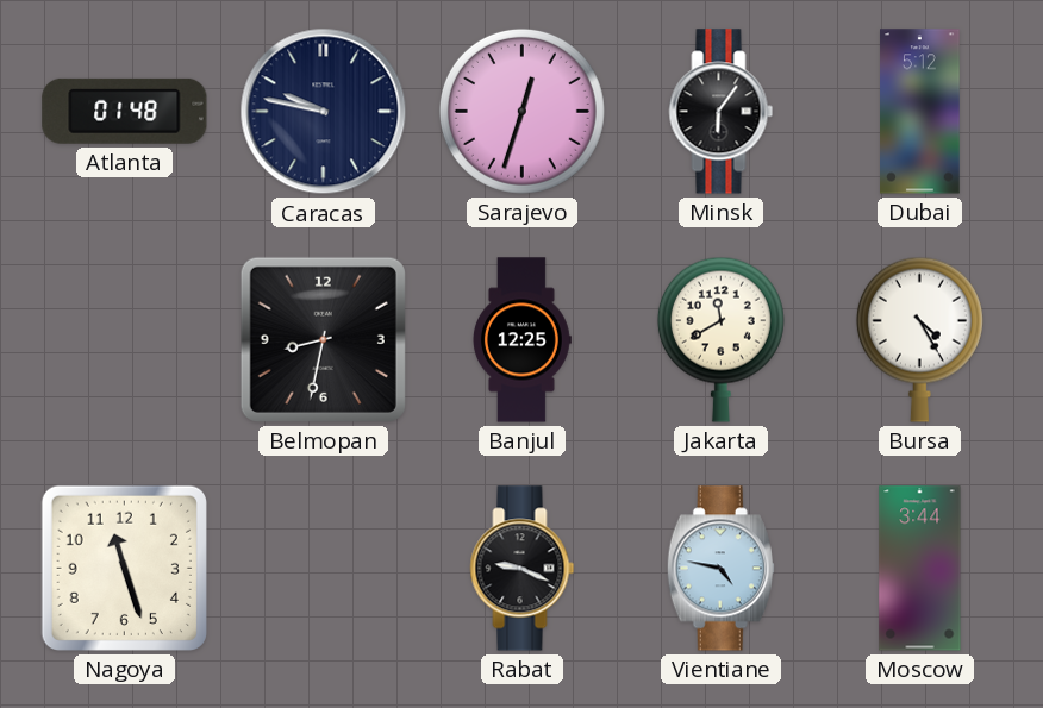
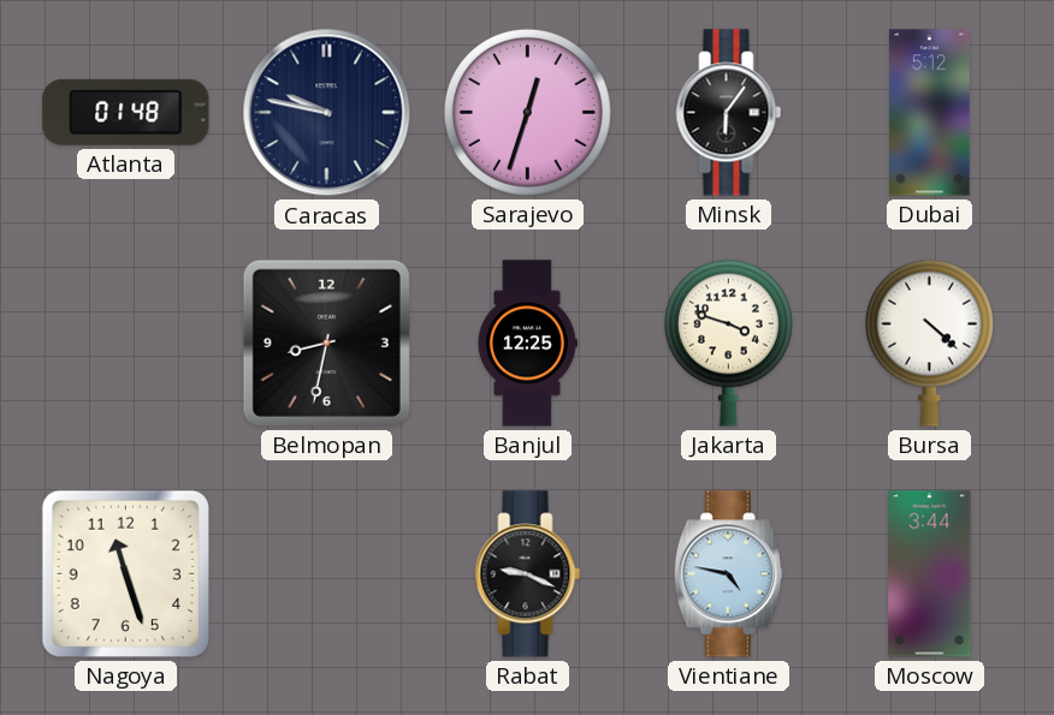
Jakarta: 11:40 -> 3:48 (728, 342)
Bursa: 4:25 -> 4:22 (929, 342)
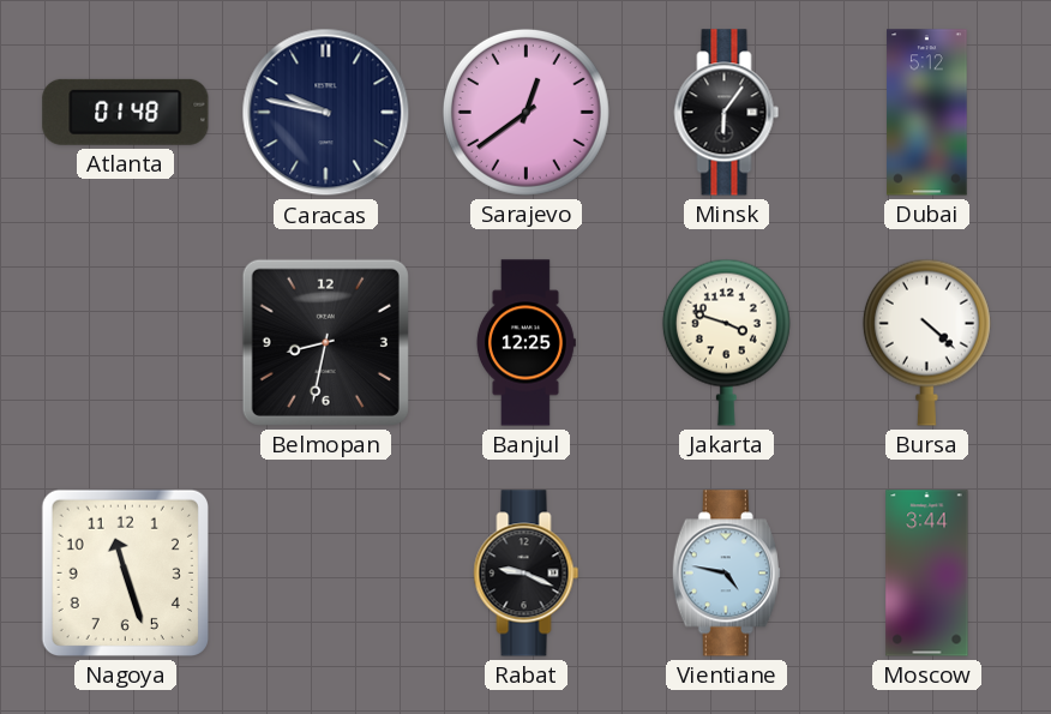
Sarajevo: 12:33 -> 12:39 (525, 112)
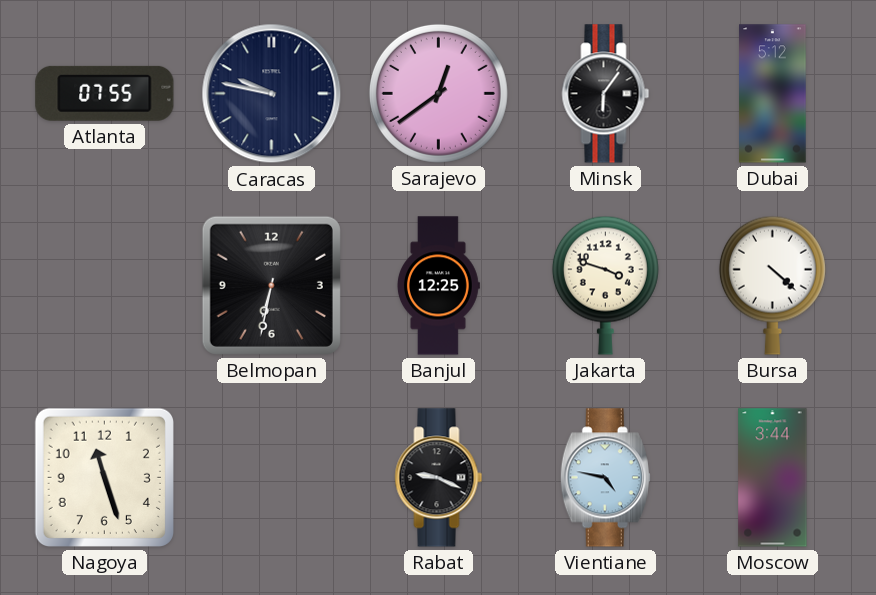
Atlanta: 01:48 -> 07:55 (105, 93)
Belmopan: 8:32 -> 6:32 (271, 285)
